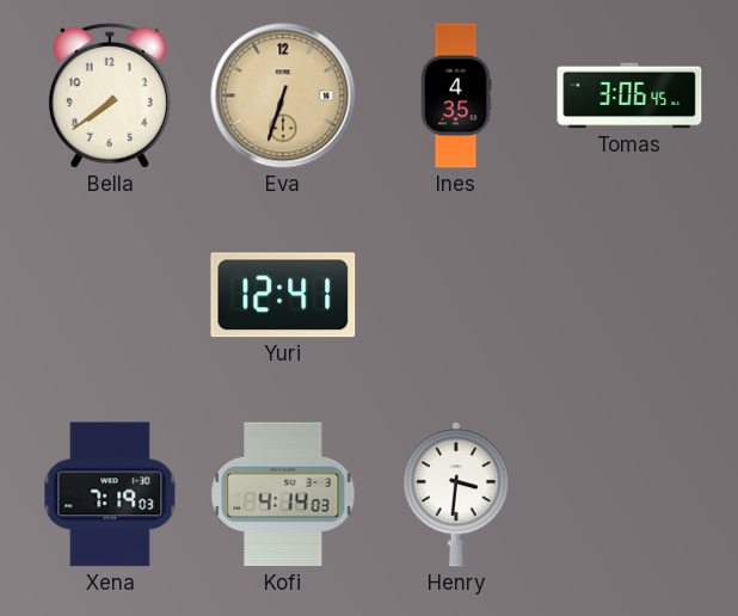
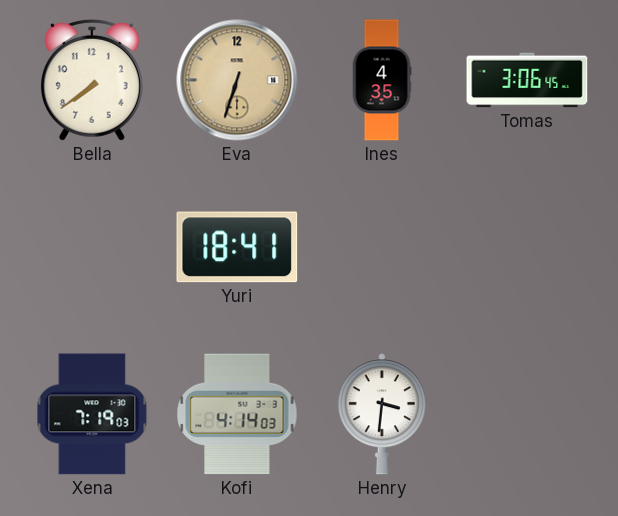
Yuri: 12:41 -> 18:41 (237, 247)
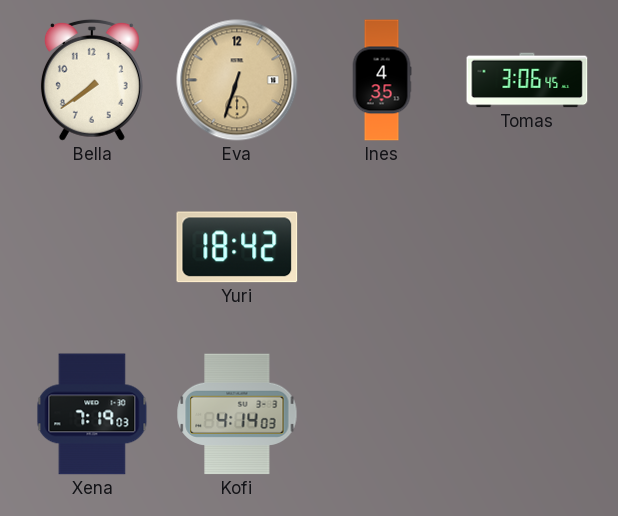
Yuri: 18:41 -> 18:42 (237, 247)
Henry: 3:31 -> none (382, 414)
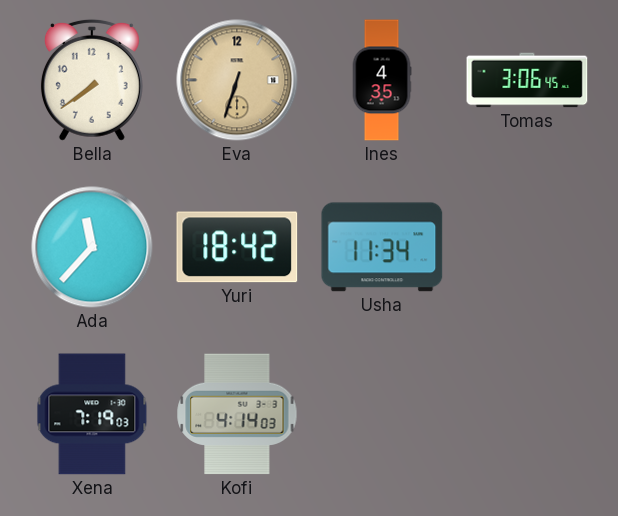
Ada: none -> 11:37 (92, 247)
Usha: none -> 11:34 (382, 247)
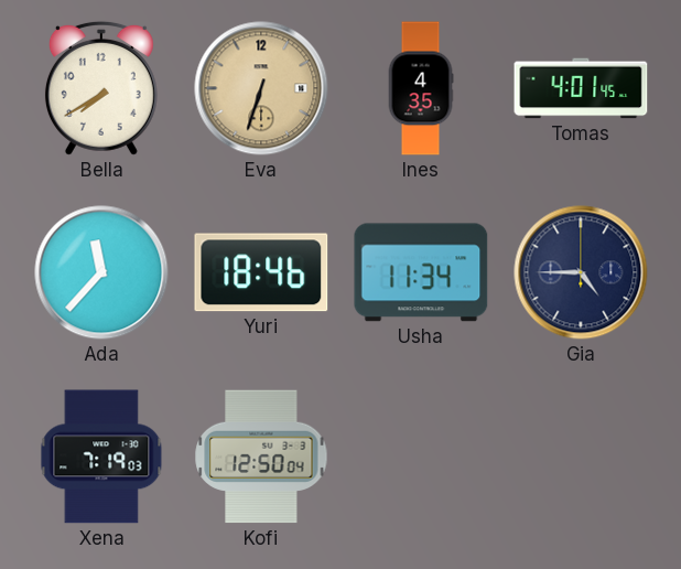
Bella: 7:39 -> 7:40 (101, 88)
Tomas: 3:06 -> 4:01 (581, 88)
Yuri: 18:42 -> 18:46 (261, 272)
Gia: none -> 4:45 (581, 272)
Kofi: 4:14 -> 12:50 (261, 457)
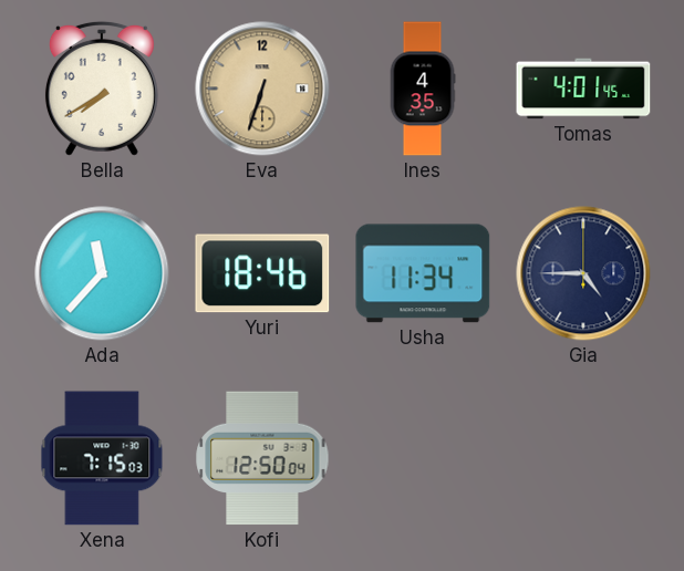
Xena: 7:19 -> 7:15 (102, 458)
